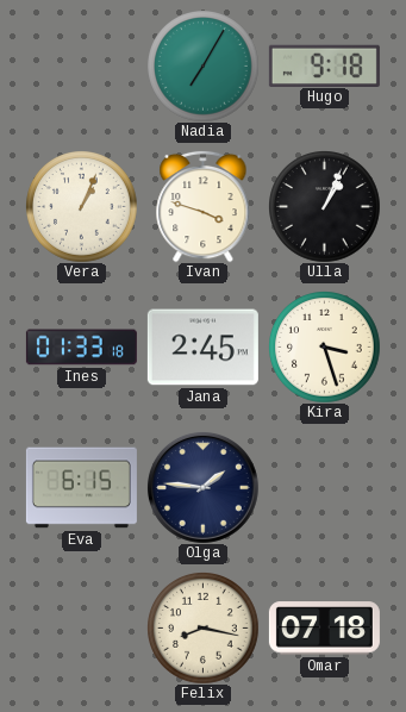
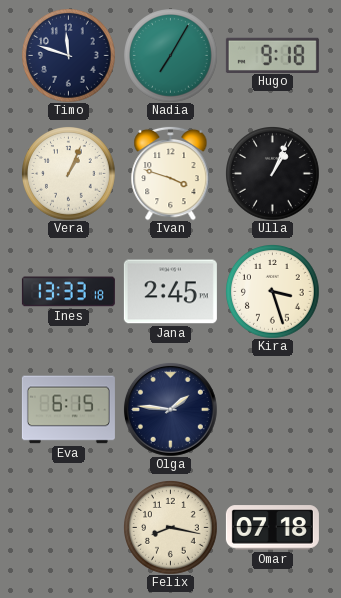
Timo: none -> 11:48 (69, 56)
Ines: 01:33 -> 13:33 (68, 292)
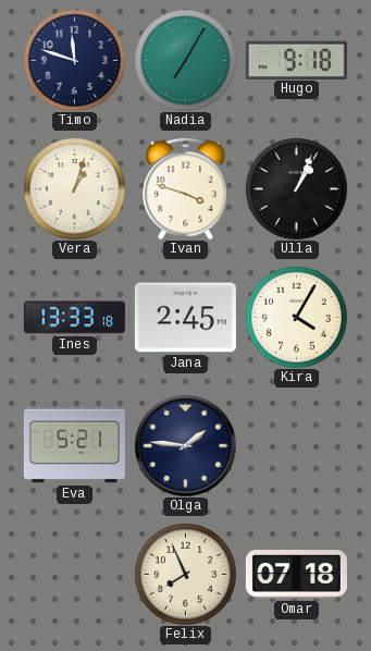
Vera: 1:04 -> 1:03 (75, 189)
Kira: 3:27 -> 4:05 (297, 318)
Eva: 6:15 -> 5:21 (74, 446)
Felix: 8:17 -> 7:56 (186, 575)
